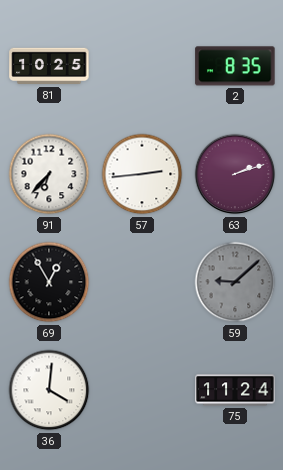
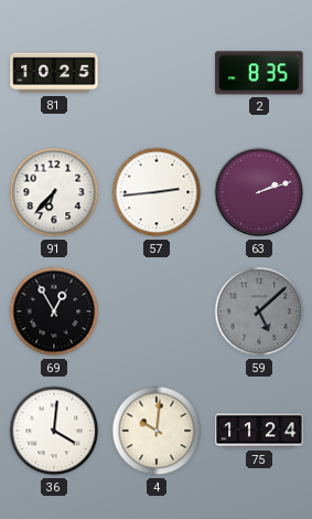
59: 9:08 -> 5:08 (259, 311)
4: none -> 10:01 (157, 431)
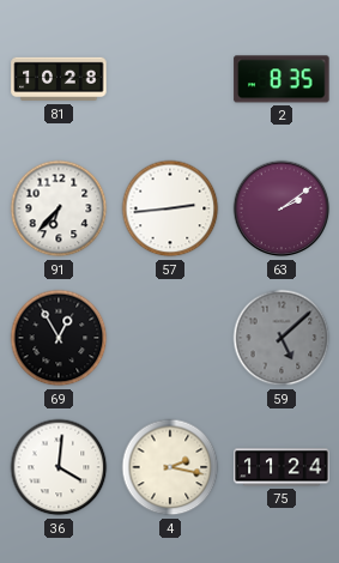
81: 10:25 -> 10:28 (59, 79)
63: 2:12 -> 2:09 (282, 208)
4: 10:01 -> 2:17 (170, 467)
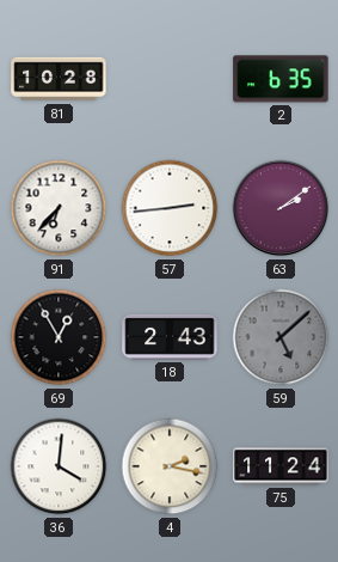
2: 8:35 -> 6:35 (281, 79)
18: none -> 2:43 (170, 337)
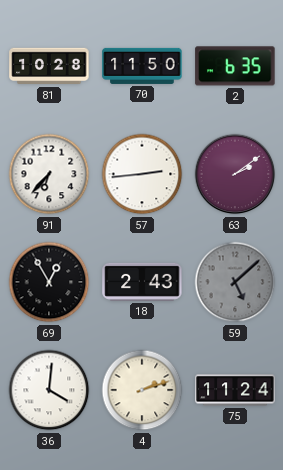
70: none -> 11:50 (142, 66)
4: 2:17 -> 2:12 (142, 390)
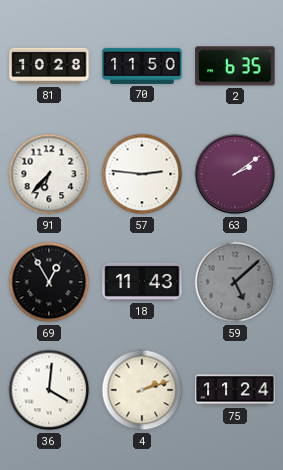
57: 2:44 -> 2:46 (142, 174)
18: 2:43 -> 11:43 (142, 282)
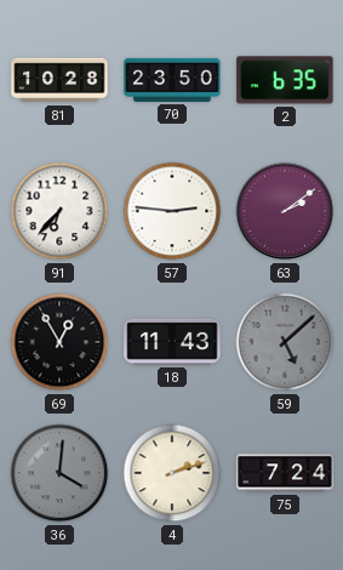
70: 11:50 -> 23:50 (172, 80)
36 dial: white -> grey (59, 473)
75: 11:24 -> 7:24 (285, 473)
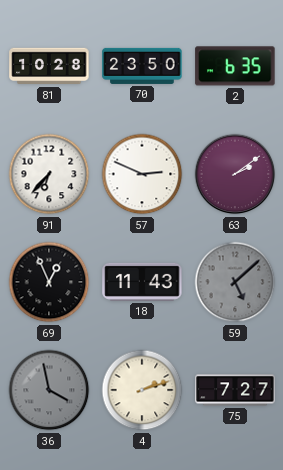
57: 2:46 -> 2:49 (142, 174)
69: 12:55 -> 12:56 (49, 282)
36: 4:01 -> 3:58 (49, 390)
75: 7:24 -> 7:27 (235, 390)
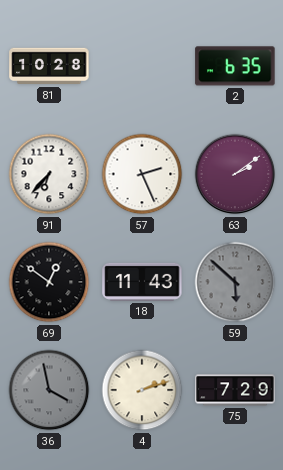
70: 23:50 -> none (142, 66)
57: 2:49 -> 2:26 (142, 174)
69: 12:56 -> 12:51 (49, 282)
59: 5:08 -> 5:52 (235, 282)
75: 7:27 -> 7:29 (235, 390)
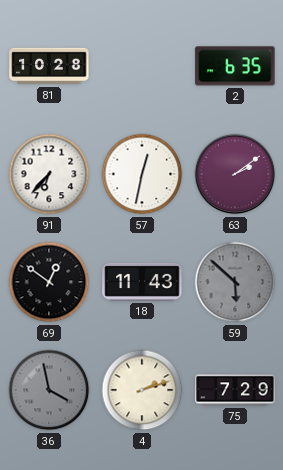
57: 2:26 -> 12:32 (142, 174)
